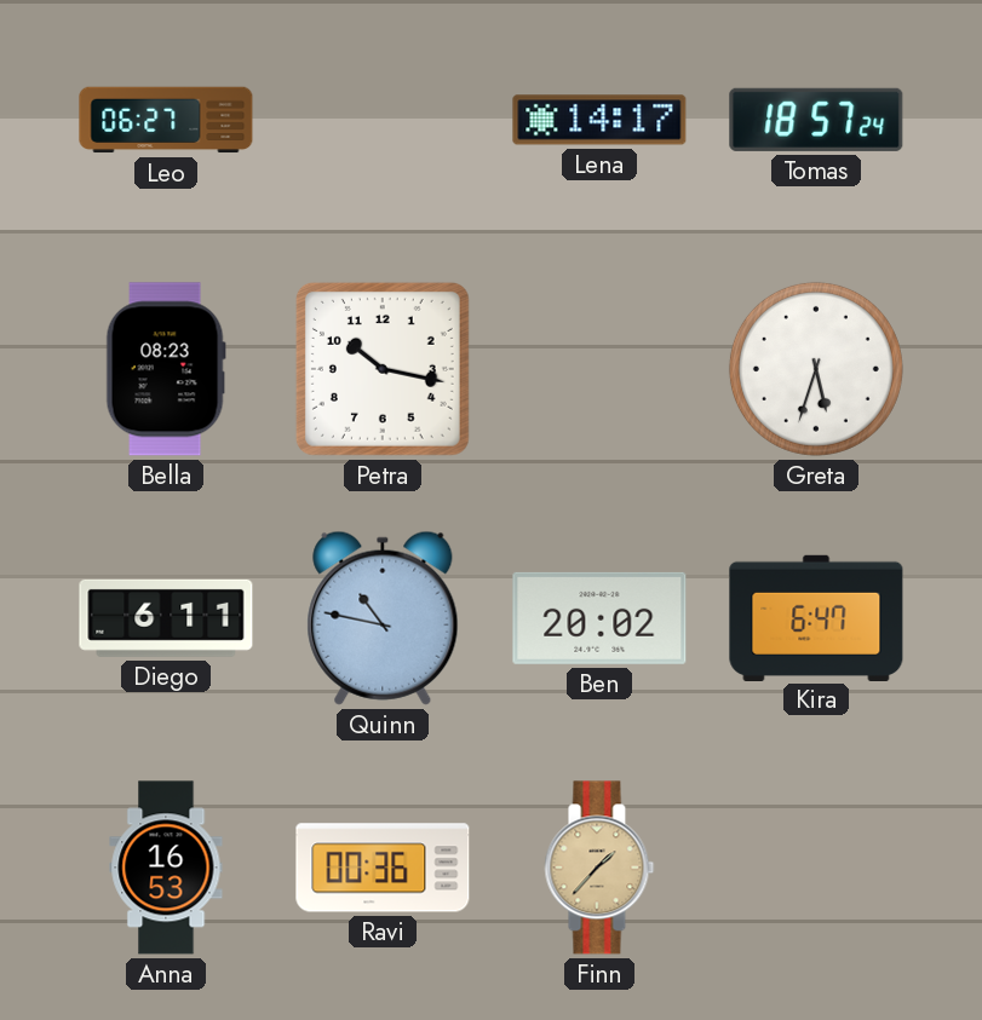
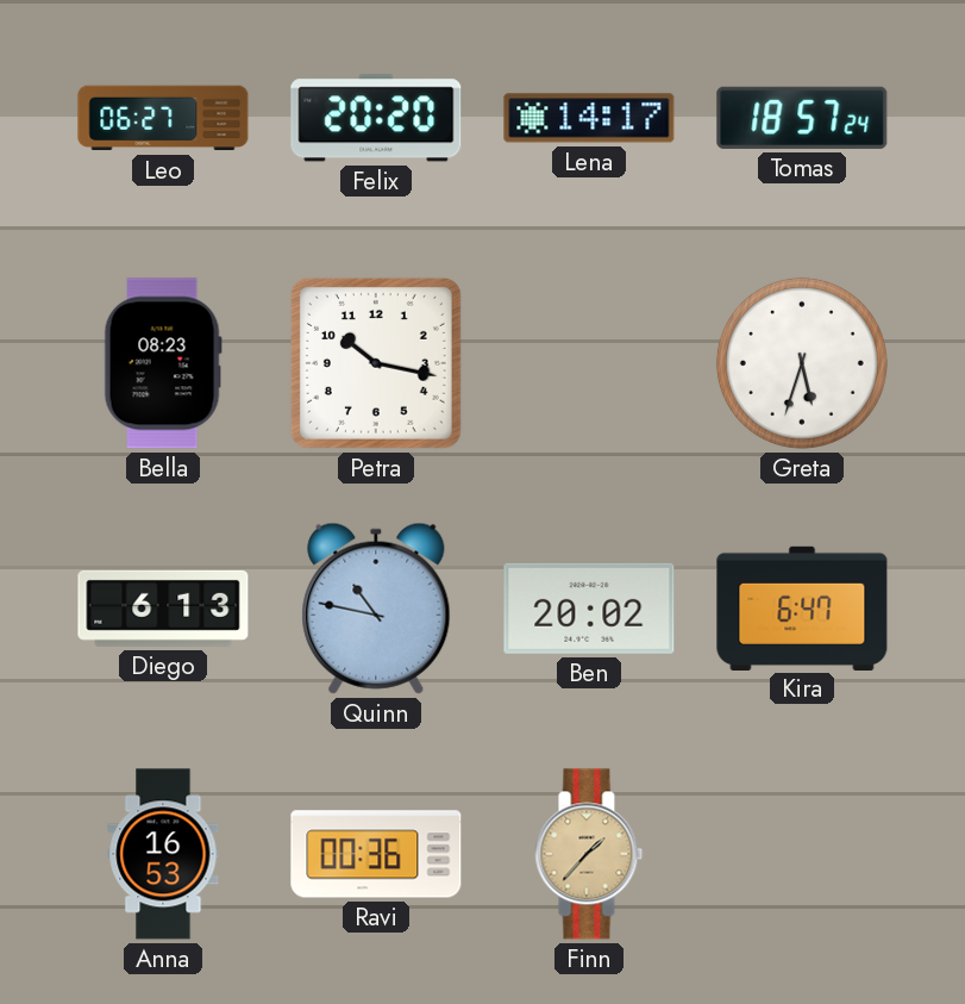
Felix: none -> 20:20 (376, 118)
Diego: 6:11 -> 6:13 (163, 609)
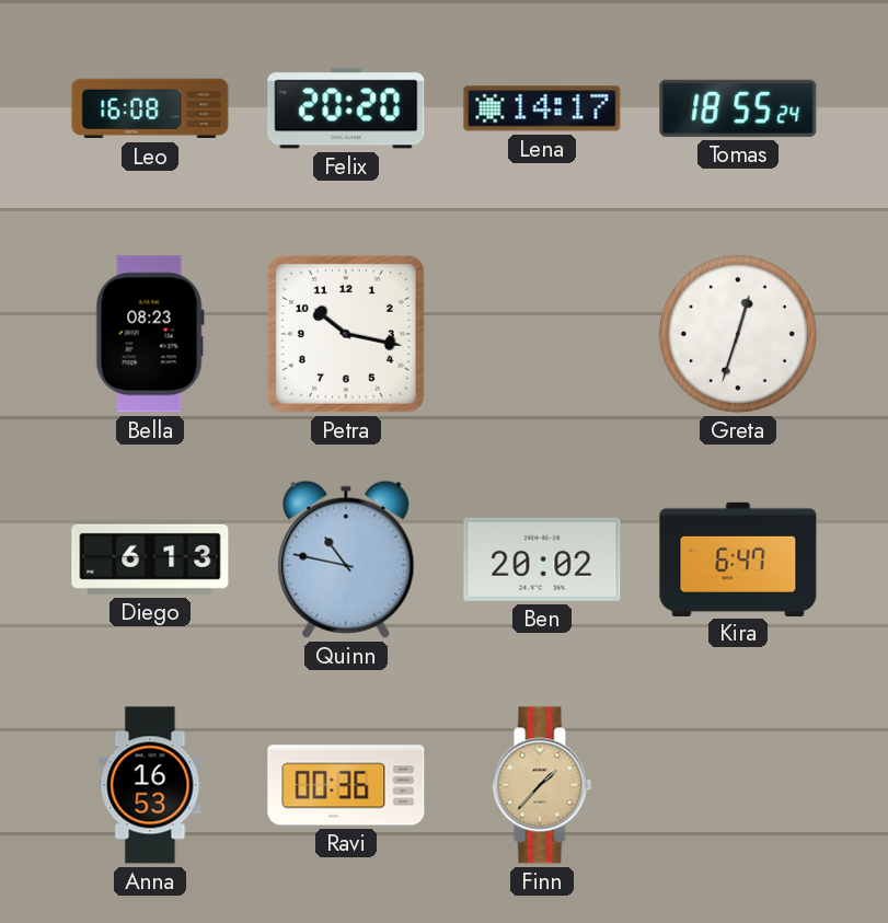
Leo: 06:27 -> 16:08 (150, 108)
Tomas: 18:57 -> 18:55 (738, 108)
Greta: 5:33 -> 12:33 (738, 334)
